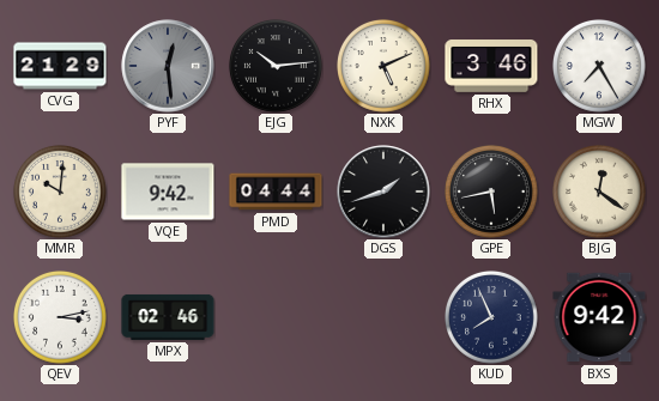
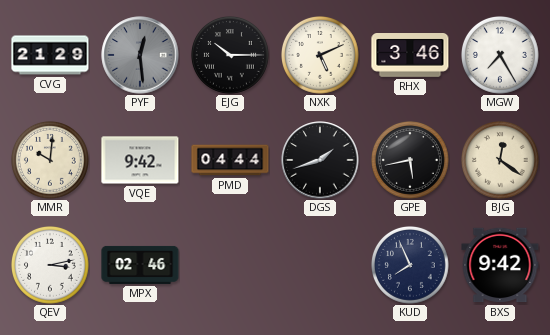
EJG: 10:14 -> 10:15 (231, 56)
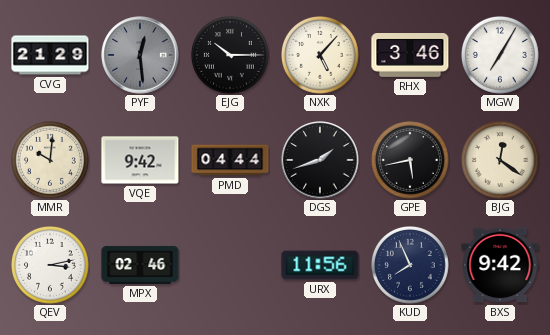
NXK: 5:11 -> 5:07 (321, 56)
MGW: 7:25 -> 7:05 (501, 56)
URX: none -> 11:56 (320, 265)
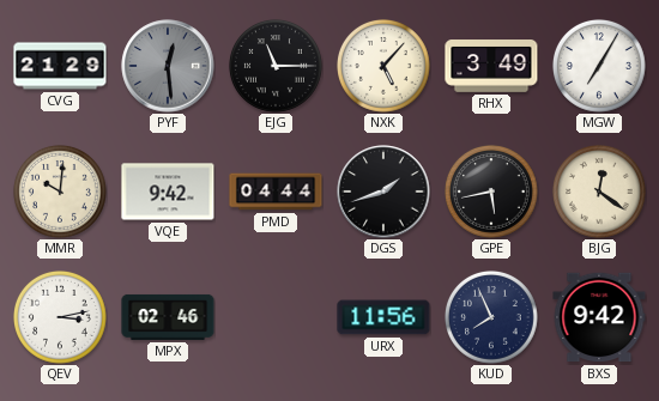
EJG: 10:15 -> 11:15 (277, 67)
RHX: 3:46 -> 3:49 (491, 67)
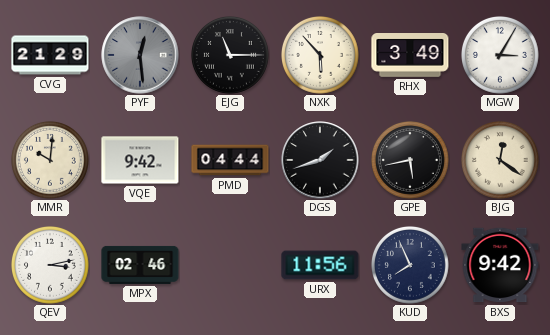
NXK: 5:07 -> 5:53 (321, 56)
MGW: 7:05 -> 3:05 (501, 56)
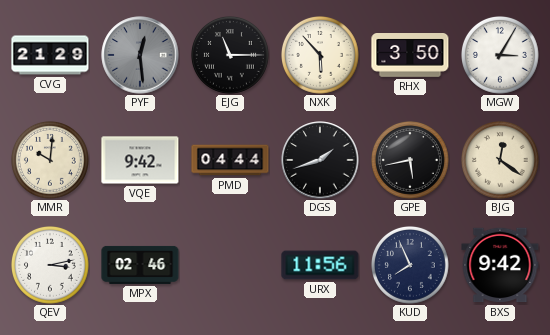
RHX: 3:49 -> 3:50 (410, 56)
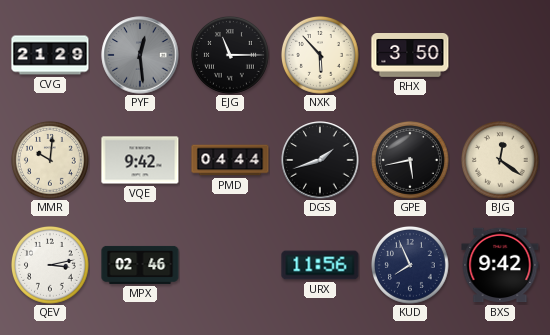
MGW: 3:05 -> none (501, 56)
